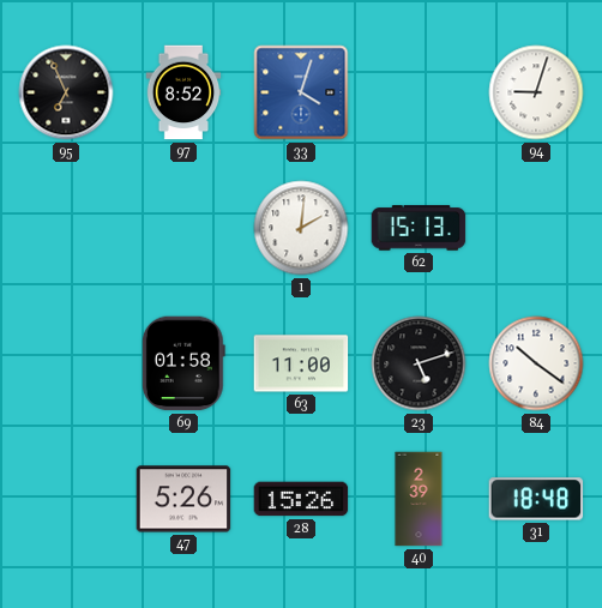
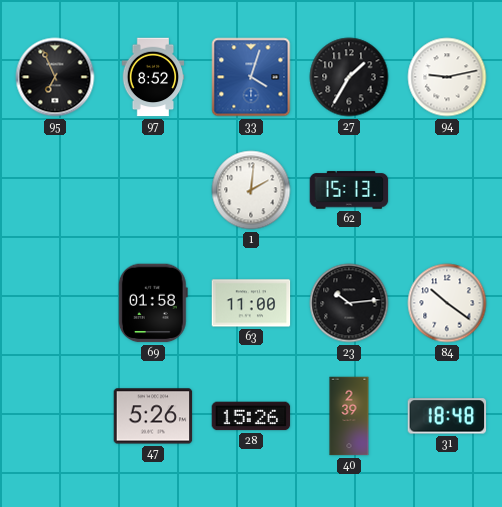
27: none -> 1:35 (349, 77)
94: 9:03 -> 9:13 (447, 77)
23: 5:12 -> 10:14 (349, 303)
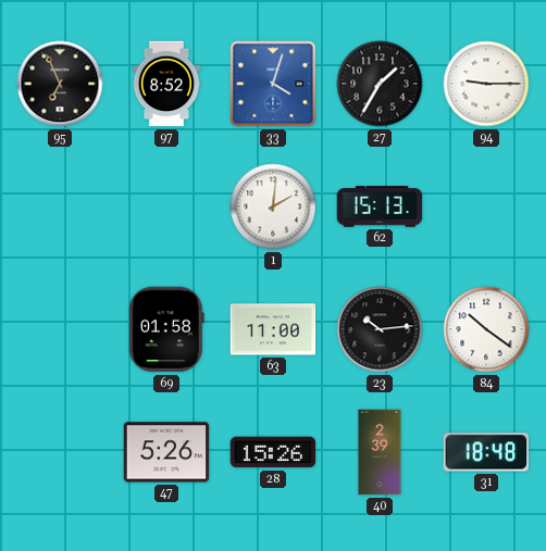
94: 9:13 -> 9:15 (486, 84)
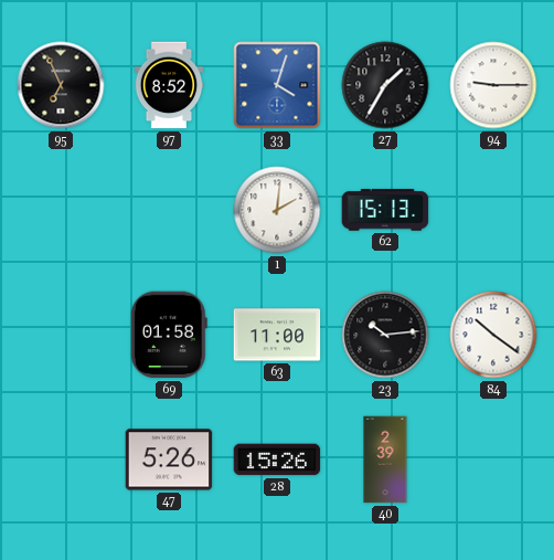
31: 18:48 -> none (486, 452)
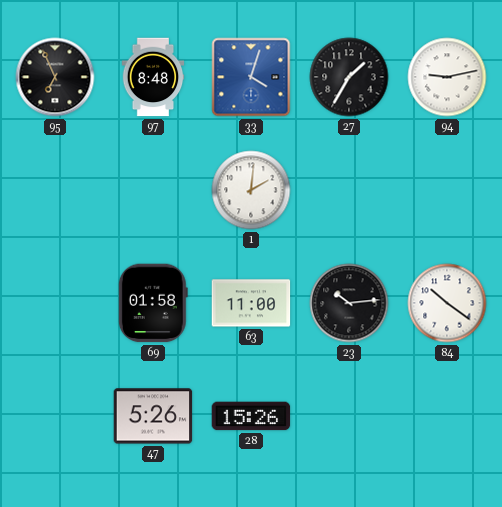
97: 8:52 -> 8:48 (153, 77)
94: 9:15 -> 9:13 (447, 77)
62: 15:13 -> none (385, 210)
40: 2:39 -> none (385, 459)
